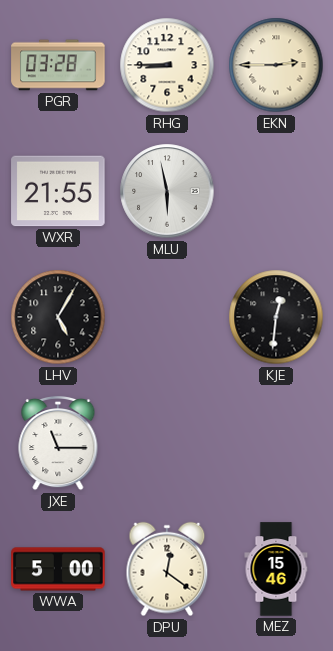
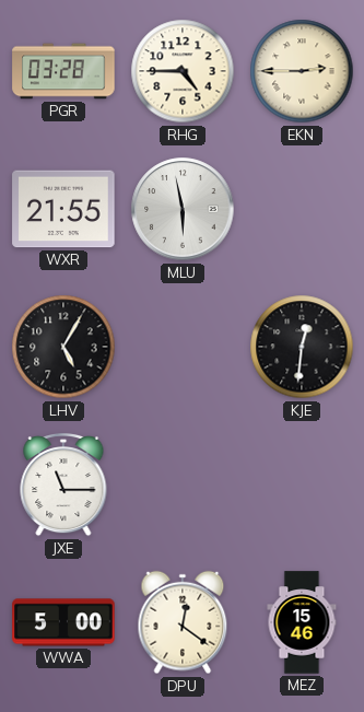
RHG: 8:45 -> 4:45 (183, 71)
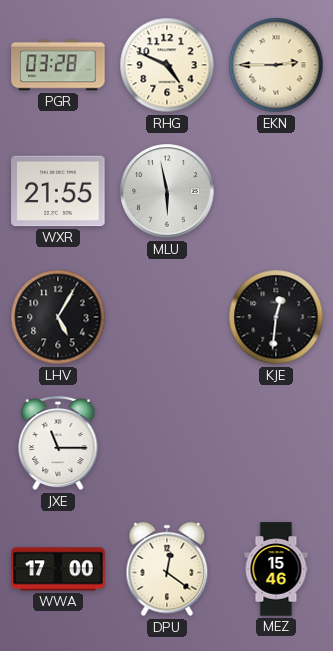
RHG: 4:45 -> 4:49 (167, 65)
WWA: 5:00 -> 17:00 (58, 569)
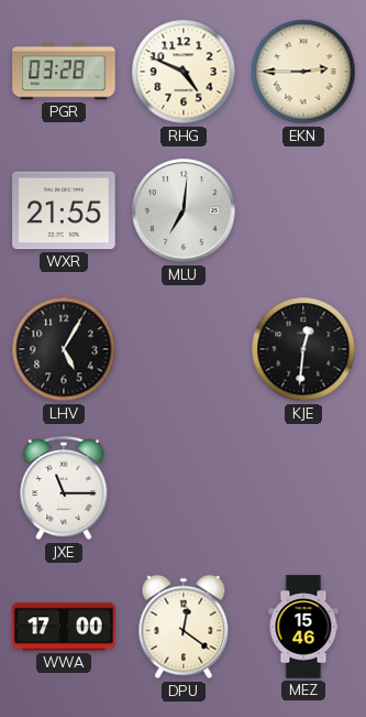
MLU: 5:58 -> 7:01 (184, 210)
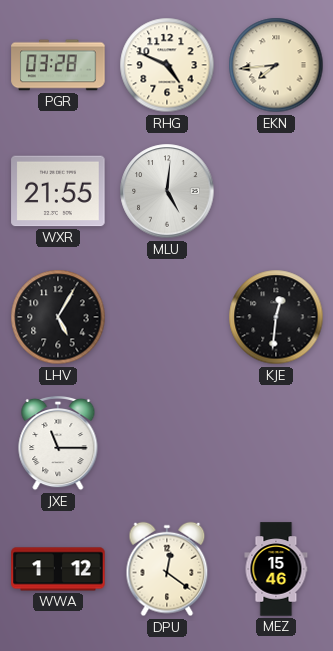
EKN: 2:45 -> 7:44 (276, 65)
MLU: 7:01 -> 5:01 (167, 191)
WWA: 17:00 -> 1:12 (58, 569)
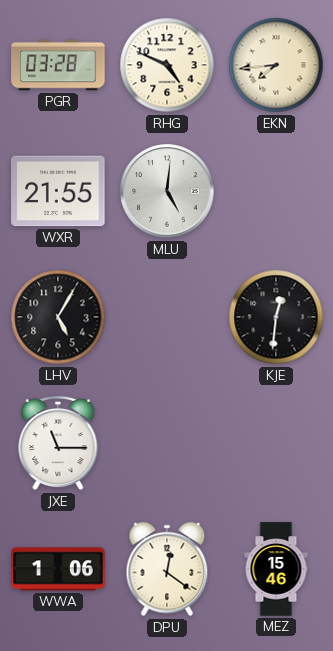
WWA: 1:12 -> 1:06 (58, 569)
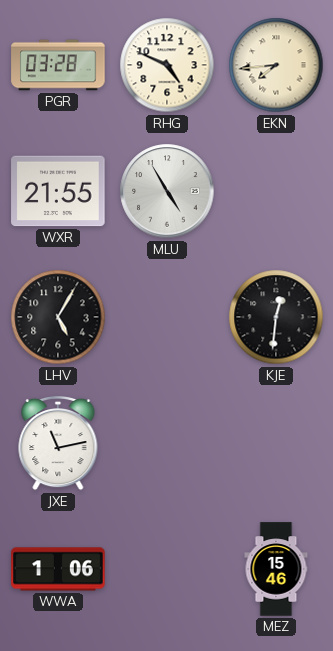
MLU: 5:01 -> 4:55 (167, 191)
JXE: 11:15 -> 11:13 (58, 443)
DPU: 12:21 -> none (167, 569)
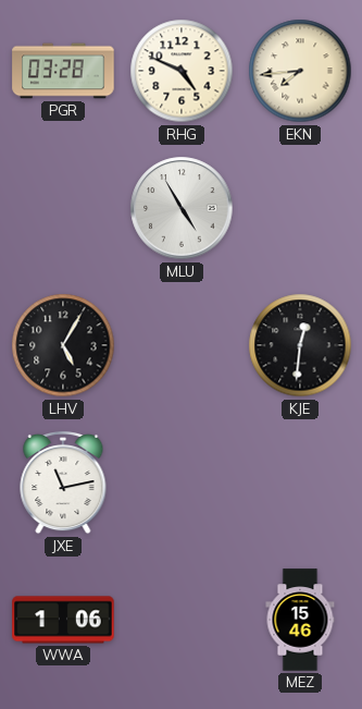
WXR: 21:55 -> none (58, 191)
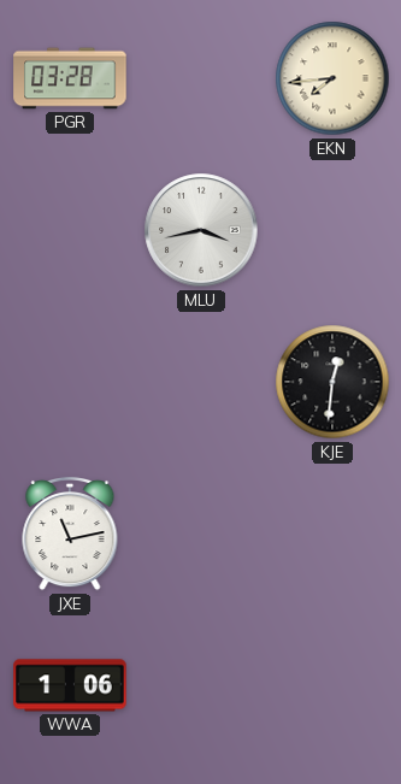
RHG: 4:49 -> none (182, 71)
MLU: 4:55 -> 3:43 (201, 230)
LHV: 5:05 -> none (63, 345)
MEZ: 15:46 -> none (300, 620)
